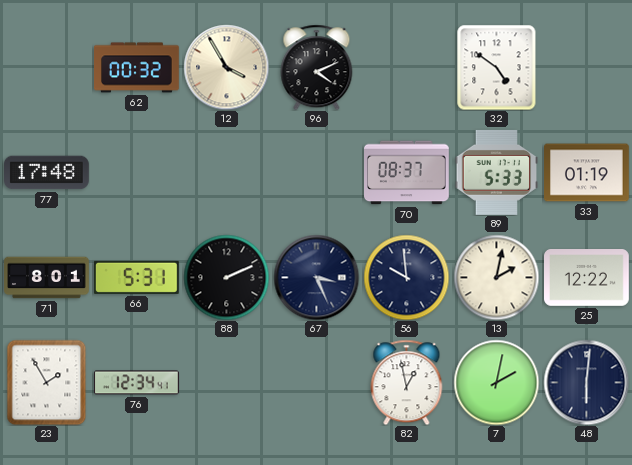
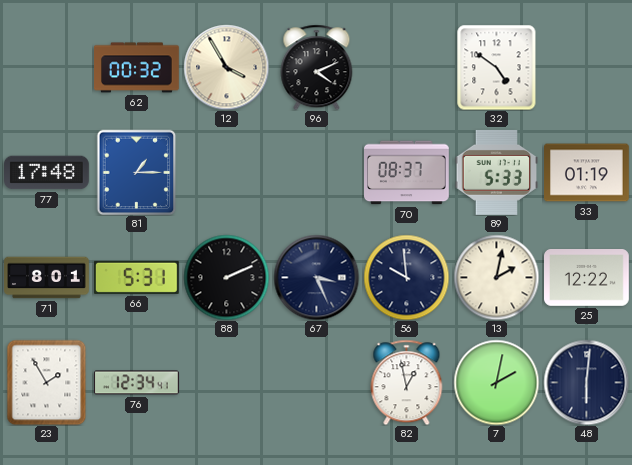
81: none -> 1:15 (137, 172)
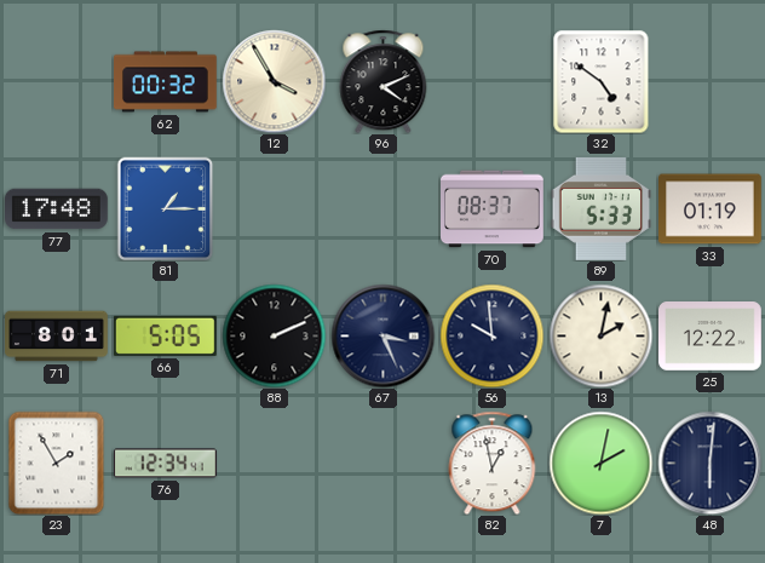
66: 5:31 -> 5:05 (165, 335)
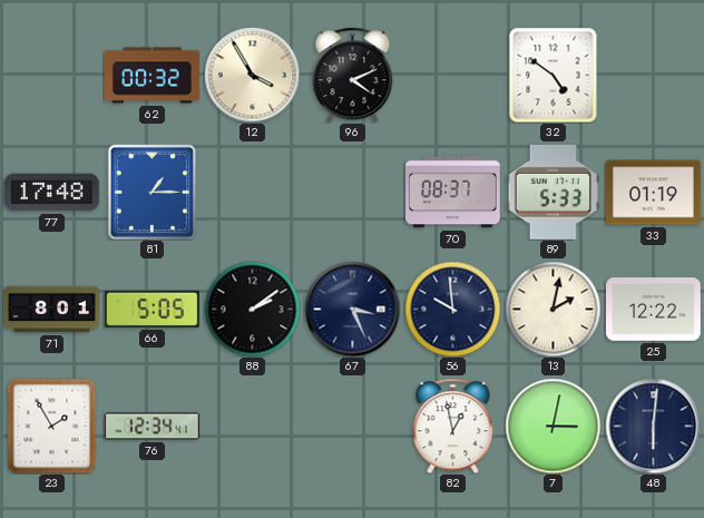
88: 2:11 -> 2:09 (252, 309)
7: 2:02 -> 3:02 (553, 426)
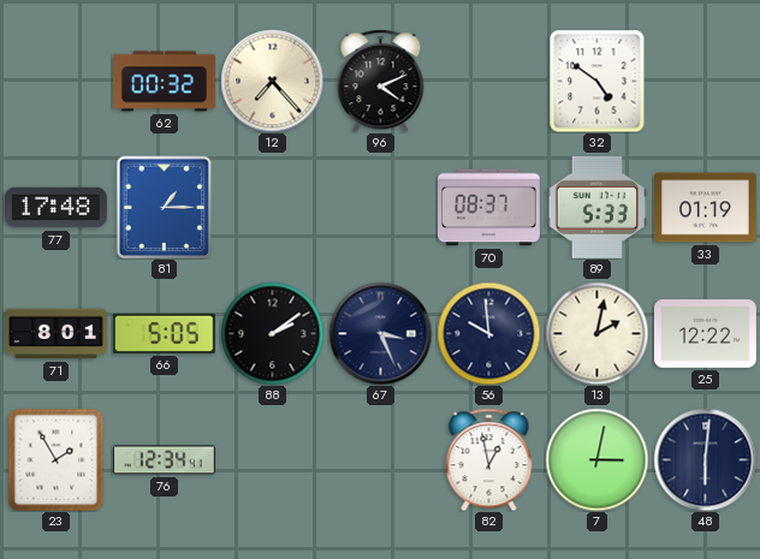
12: 3:55 -> 7:23 (272, 81)
